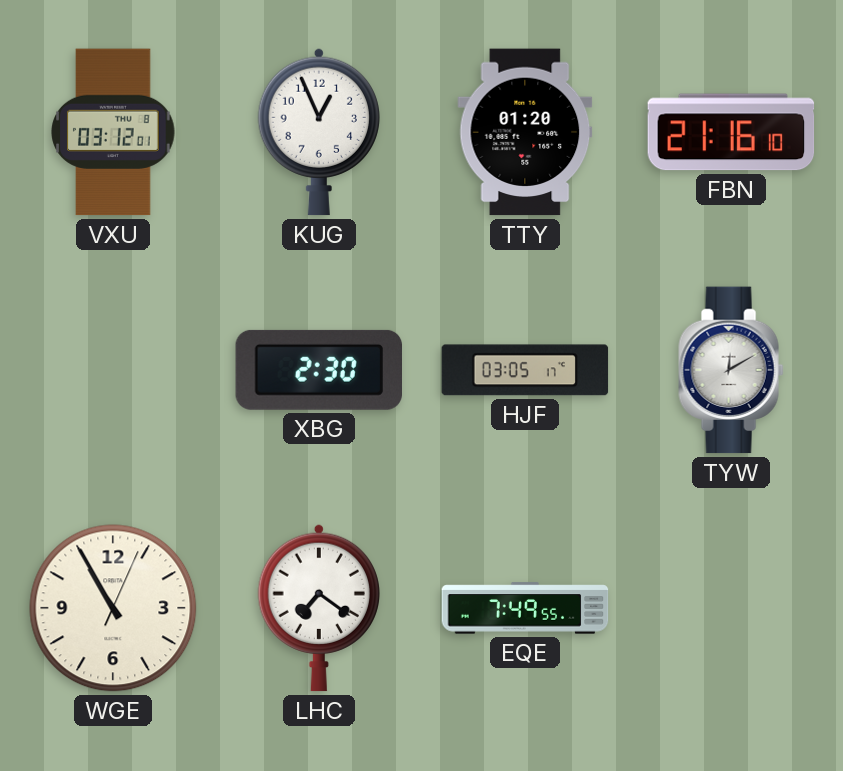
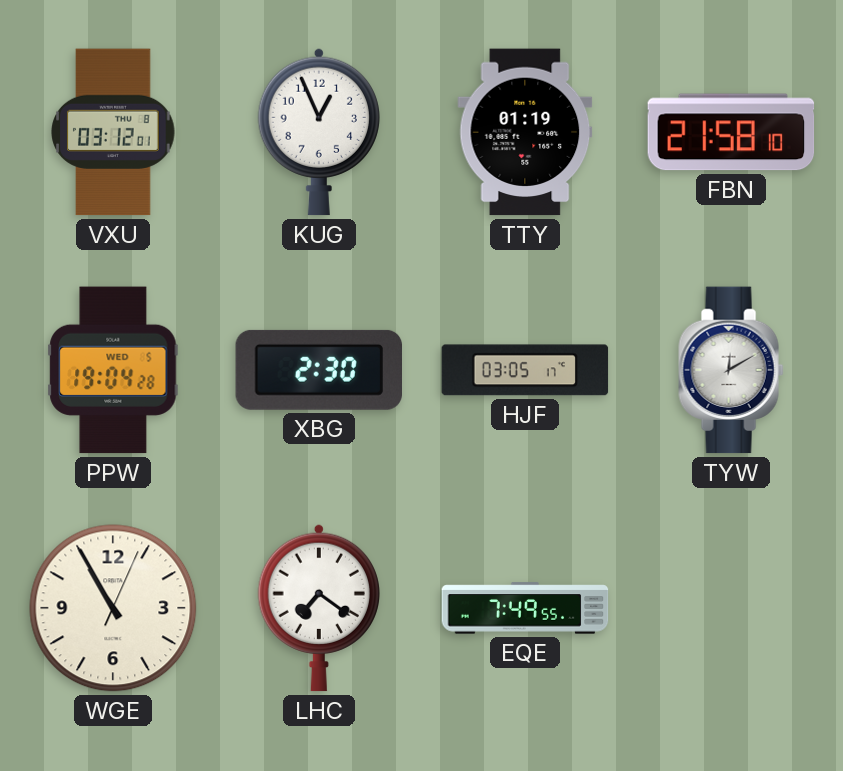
TTY: 01:20 -> 01:19 (525, 132)
FBN: 21:16 -> 21:58 (731, 132)
PPW: none -> 19:04 (113, 370)
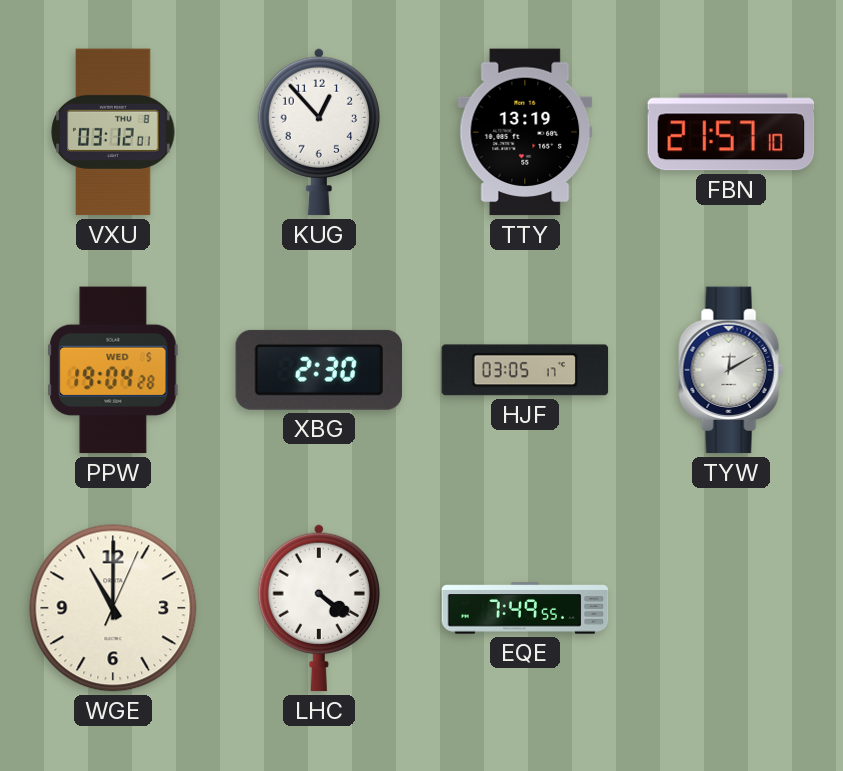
KUG: 12:56 -> 12:53 (318, 132)
TTY: 01:19 -> 13:19 (525, 132)
FBN: 21:58 -> 21:57 (731, 132)
WGE: 10:55 -> 11:00 (113, 608)
LHC: 7:21 -> 4:21 (318, 608)
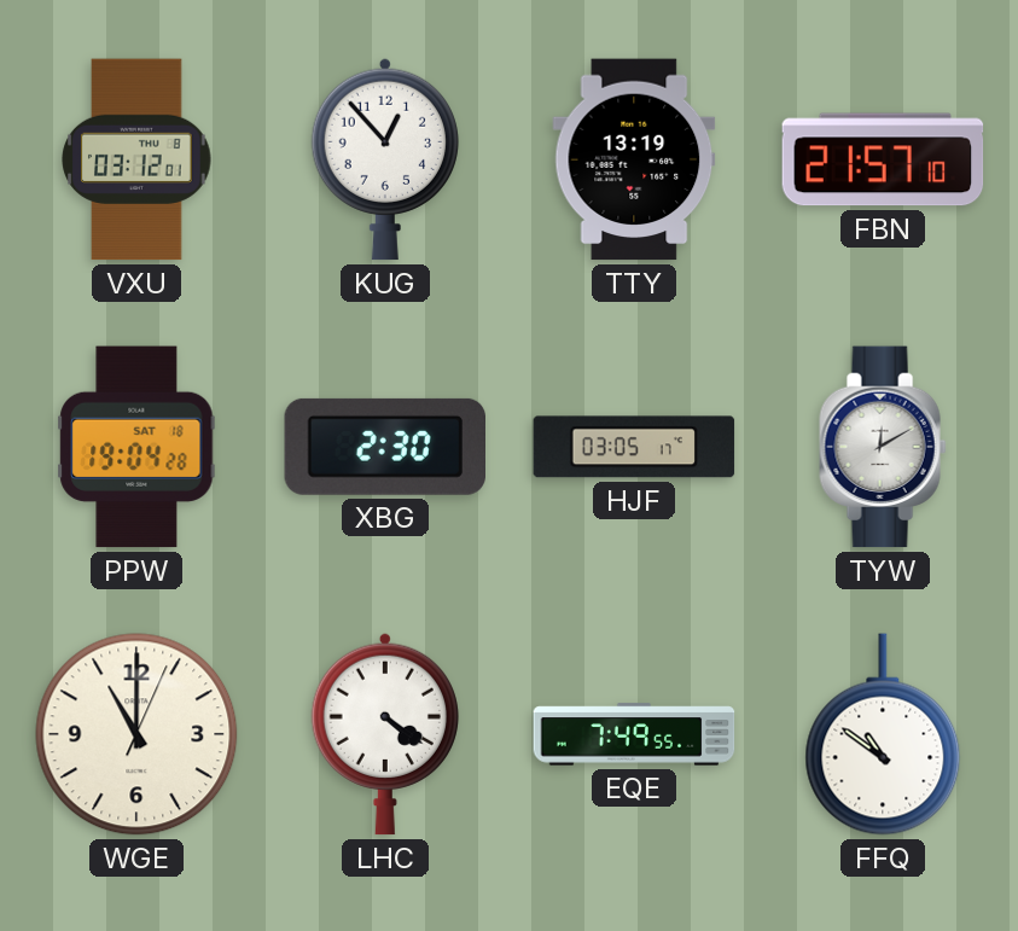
PPW date: WED 5 -> SAT 18 (136, 447)
FFQ: none -> 10:51 (883, 734)
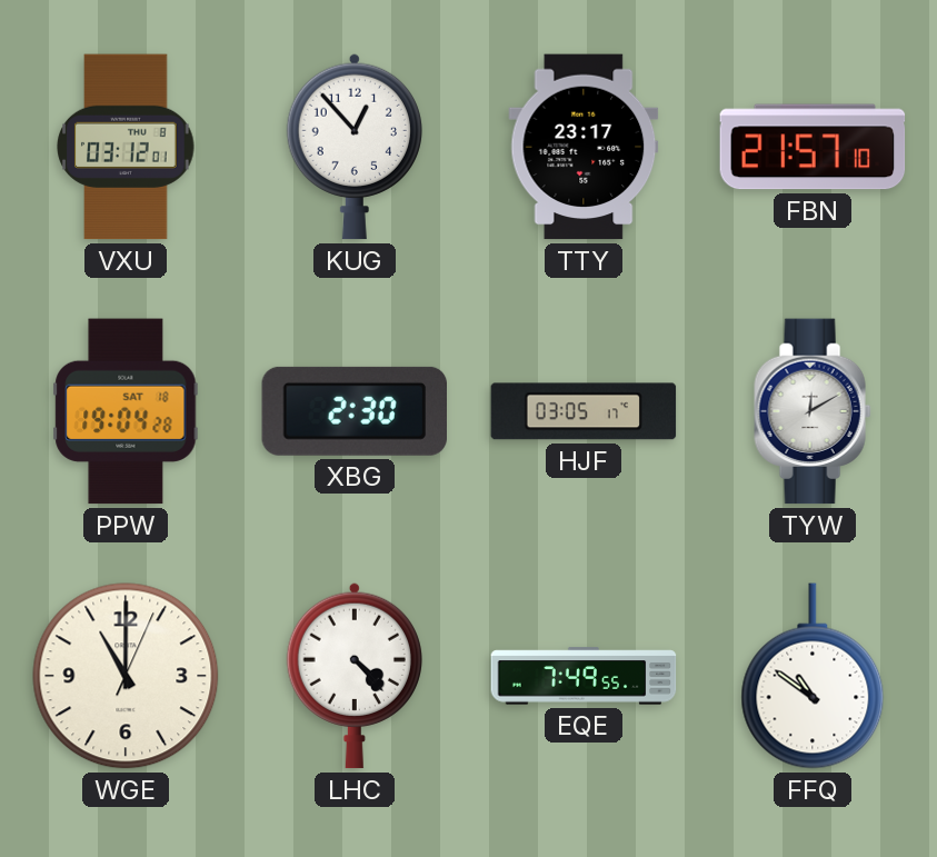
TTY: 13:19 -> 23:17 (584, 147)
LHC: 4:21 -> 4:23 (353, 676)
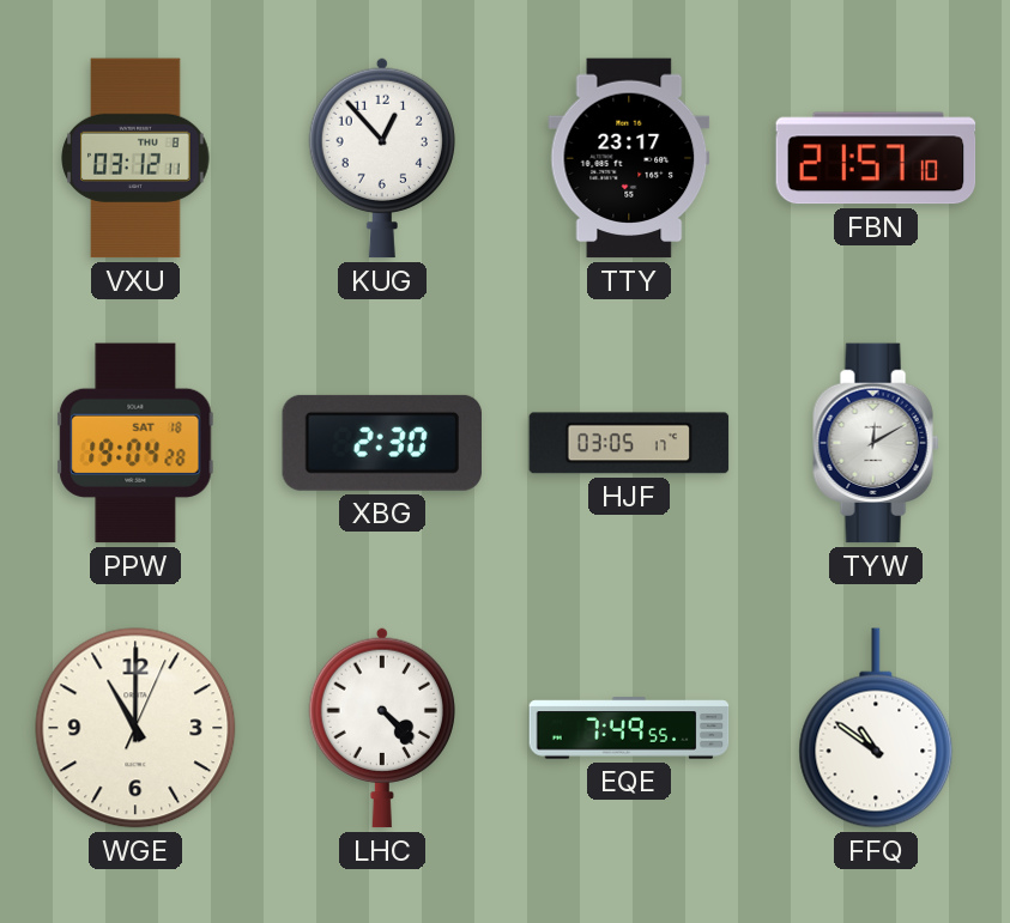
VXU: 03:12:01 -> 03:12:11 (135, 158)
